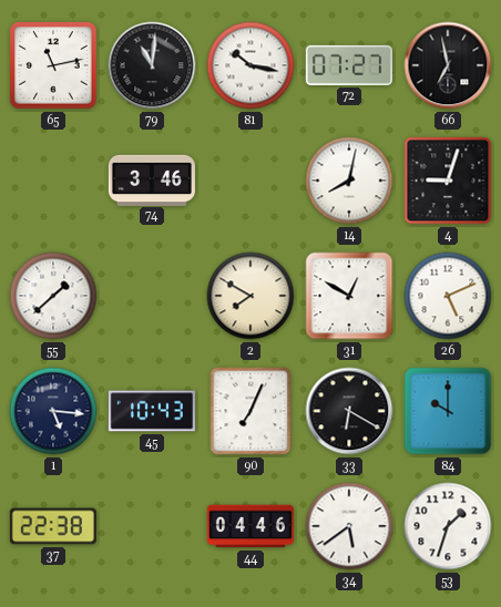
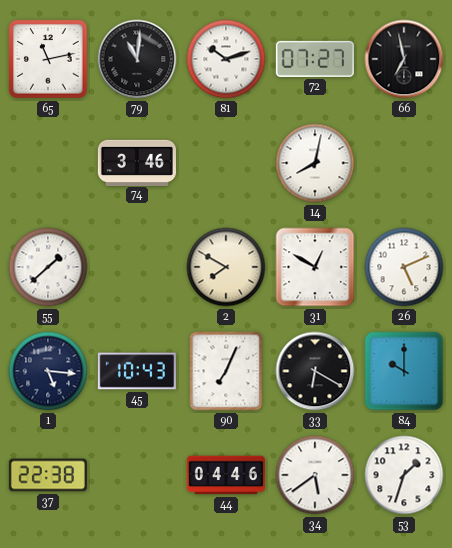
81: 10:17 -> 10:12 (226, 59)
4: 9:03 -> none (448, 181)
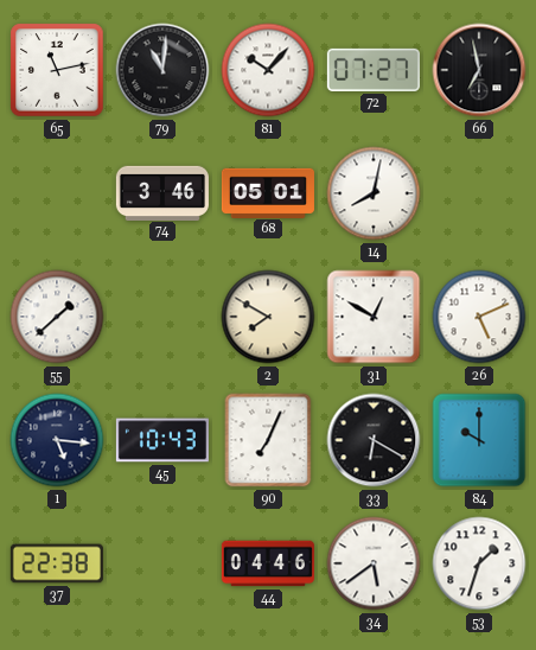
81: 10:12 -> 10:07 (268, 70)
68: none -> 05:01 (268, 192)
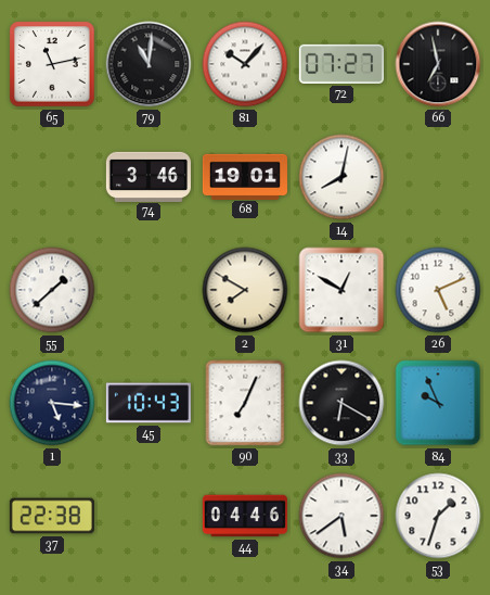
68: 05:01 -> 19:01 (245, 176)
84: 10:00 -> 9:56 (438, 403)
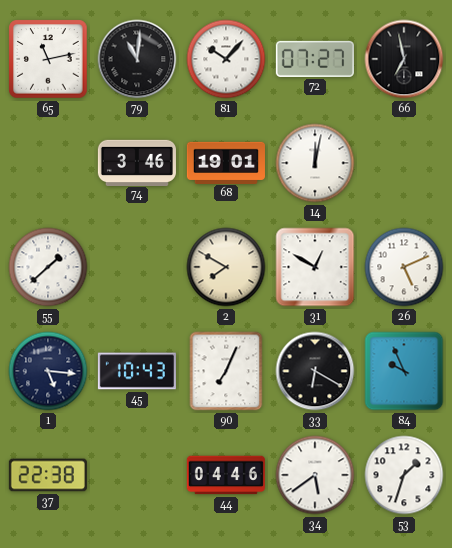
14: 8:02 -> 12:02 (315, 163)
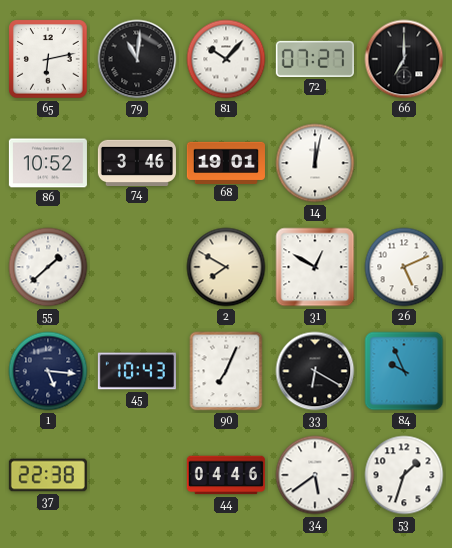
65: 11:13 -> 6:13 (48, 59)
66: 6:58 -> 7:00 (404, 59)
86: none -> 10:52 (48, 163)
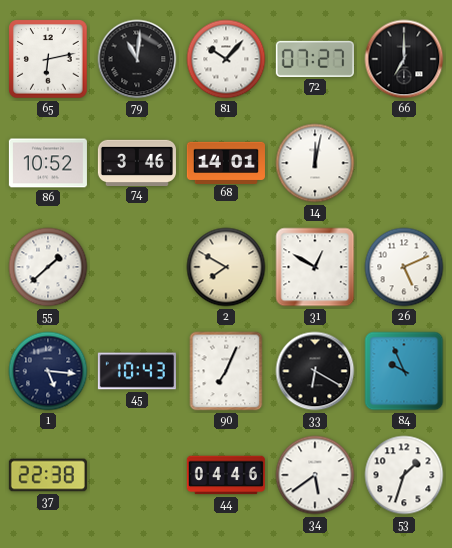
68: 19:01 -> 14:01 (226, 162)
